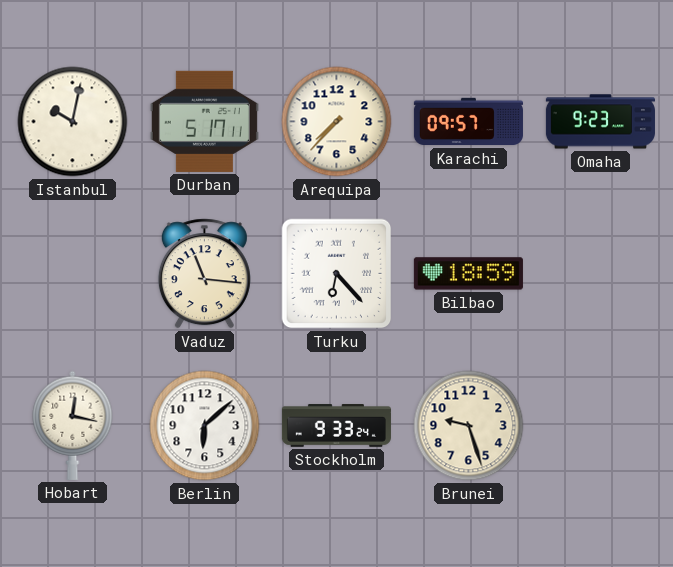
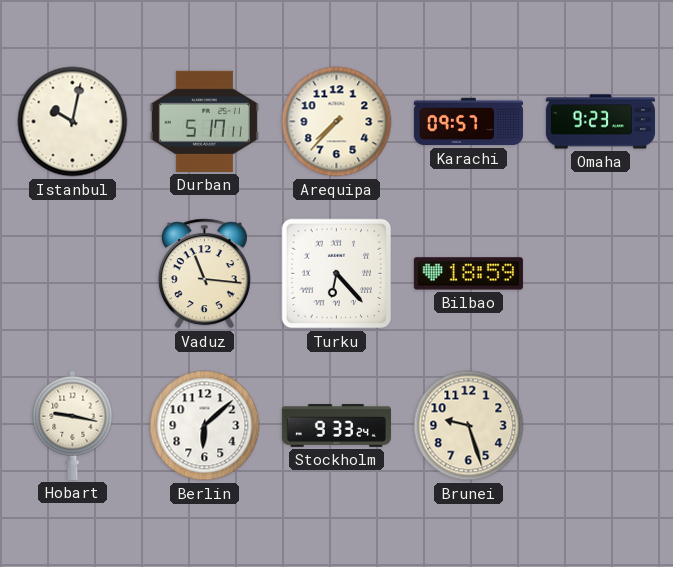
Hobart: 12:17 -> 9:17 (73, 425)
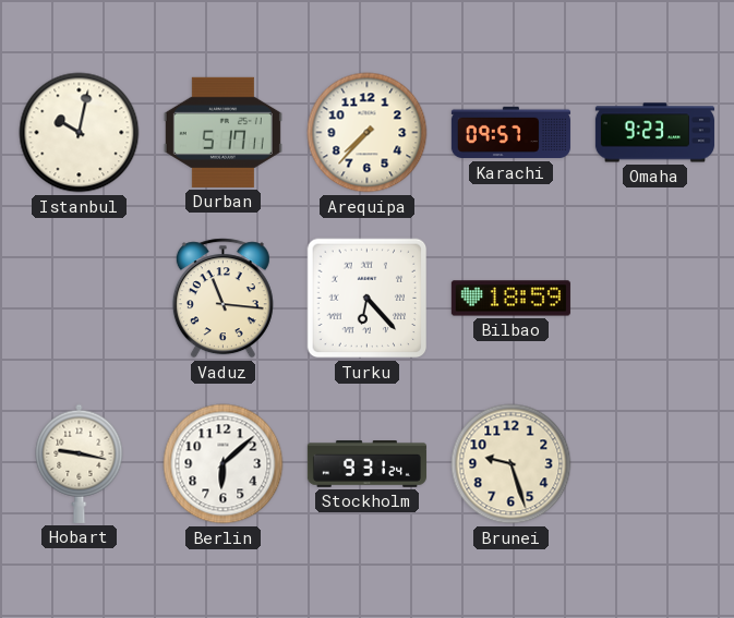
Stockholm: 9:33 -> 9:31 (366, 464)
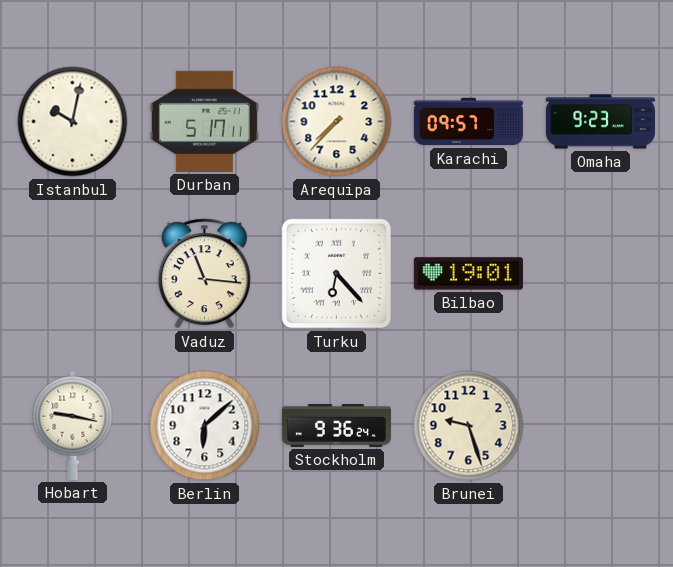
Bilbao: 18:59 -> 19:01 (468, 274)
Stockholm: 9:31 -> 9:36 (336, 426)
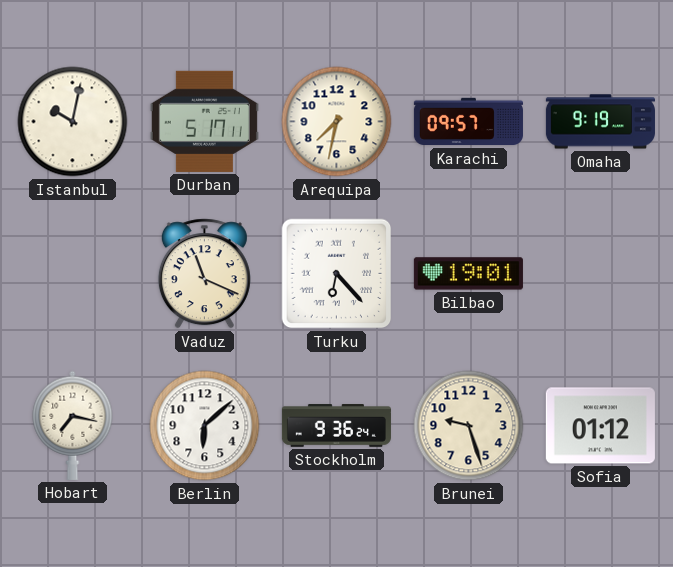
Arequipa: 7:37 -> 7:32 (337, 122)
Omaha: 9:23 -> 9:19 (600, 122)
Vaduz: 11:16 -> 11:19 (204, 274)
Hobart: 9:17 -> 7:17 (73, 425)
Sofia: none -> 01:12 (600, 426)
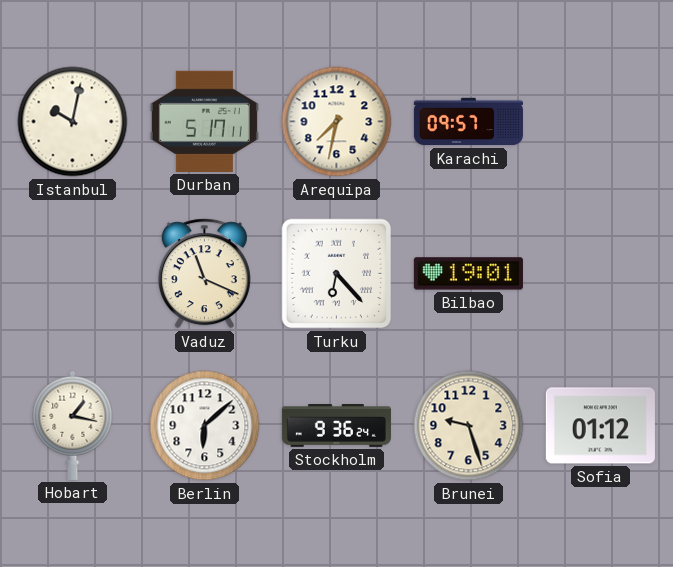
Omaha: 9:19 -> none (600, 122)
Hobart: 7:17 -> 1:17 (73, 425)
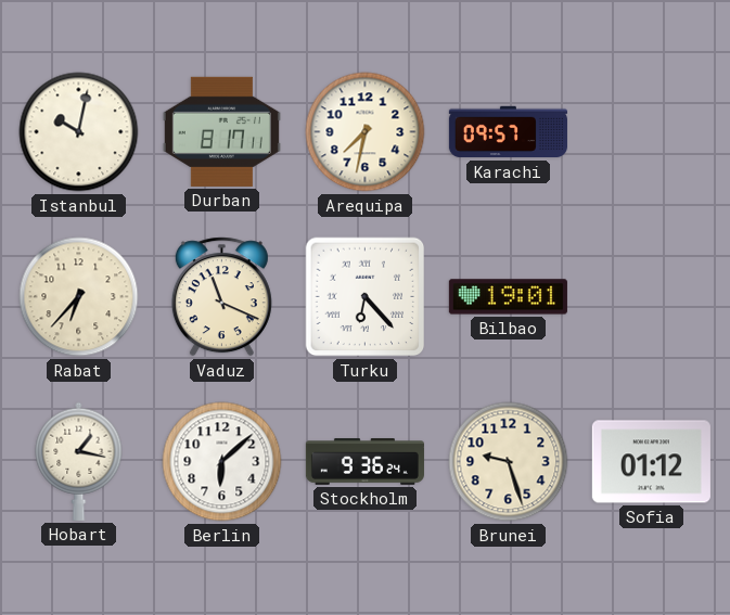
Durban: 5:17 -> 8:17 (221, 131)
Rabat: none -> 6:37 (79, 297)
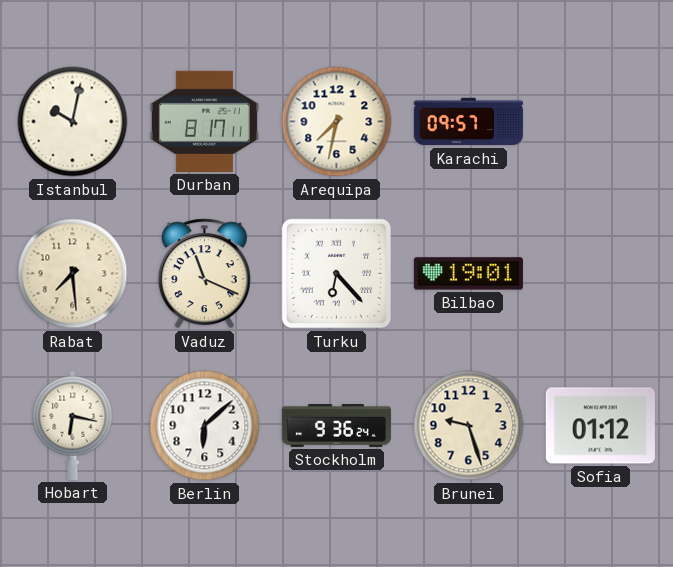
Rabat: 6:37 -> 7:29 (73, 274)
Hobart: 1:17 -> 6:17 (73, 425)
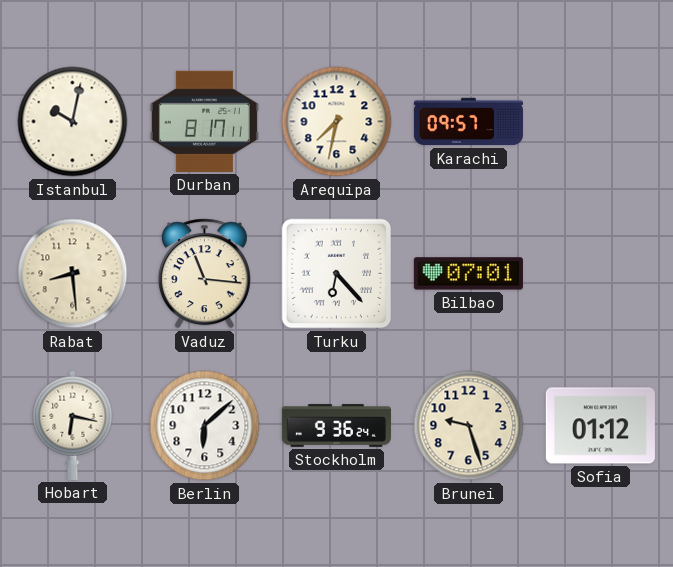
Rabat: 7:29 -> 8:29 (73, 274)
Vaduz: 11:19 -> 11:16 (204, 274)
Bilbao: 19:01 -> 07:01 (468, 274)
